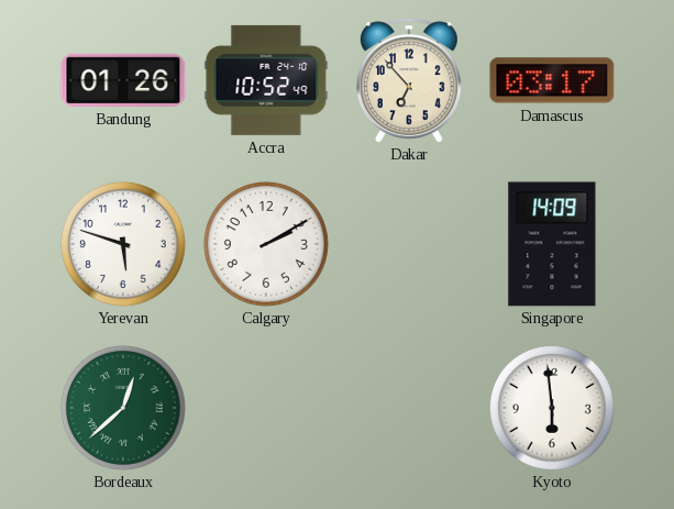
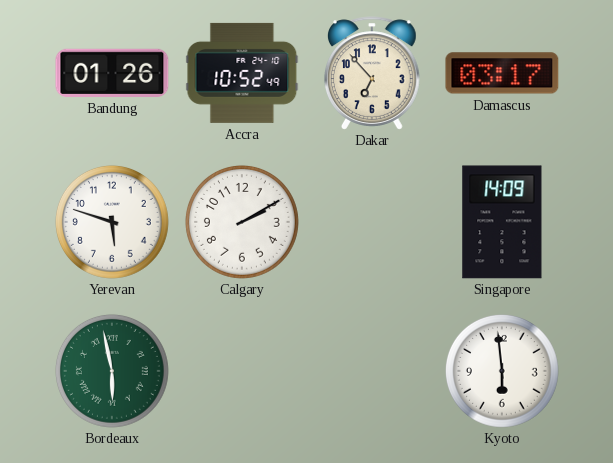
Bordeaux: 12:38 -> 5:58 (112, 371)
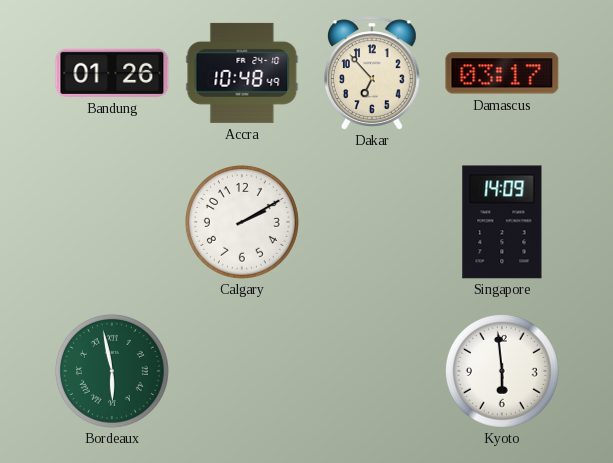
Accra: 10:52 -> 10:48 (242, 73)
Yerevan: 5:48 -> none (112, 222)
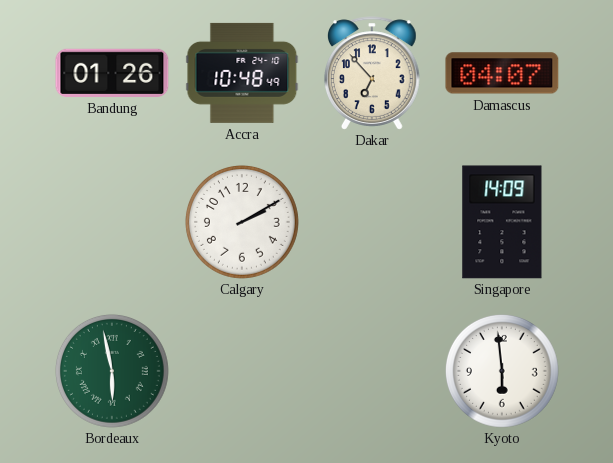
Damascus: 03:17 -> 04:07 (502, 73)
